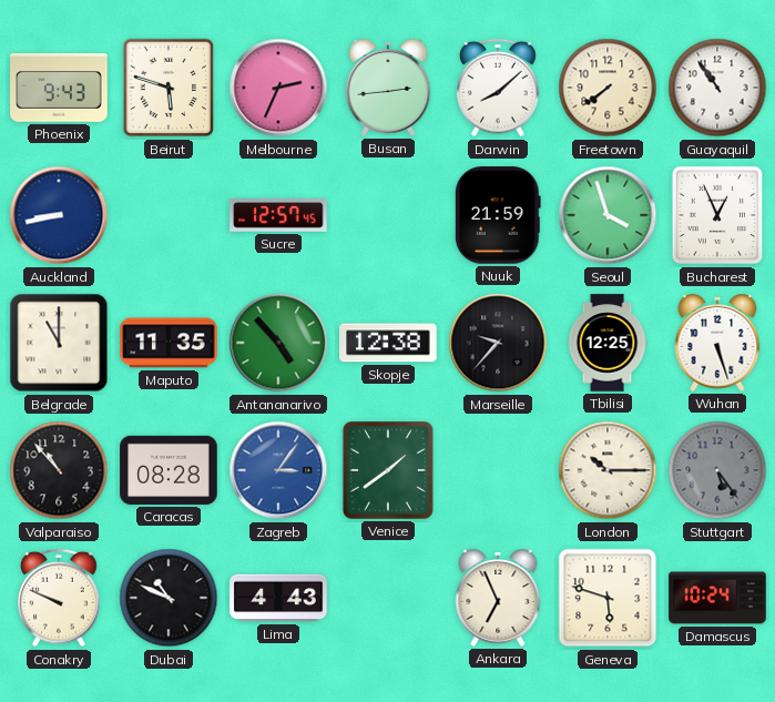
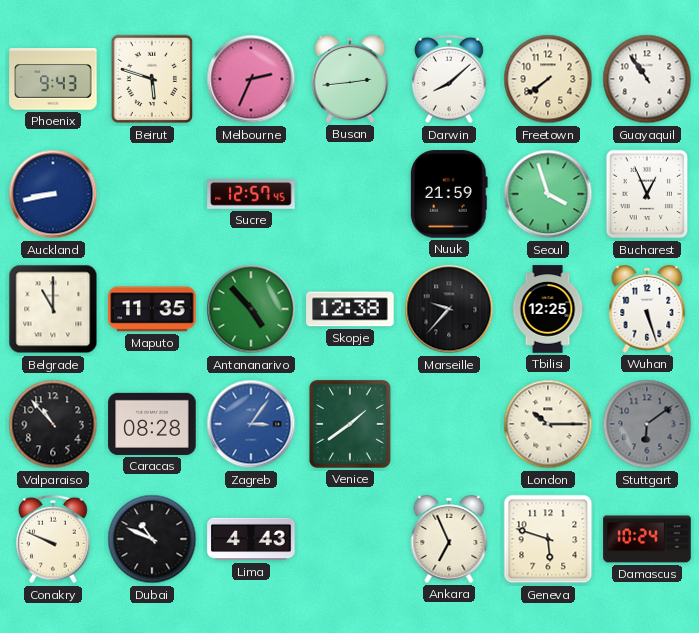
Stuttgart: 5:24 -> 6:09 (647, 424)
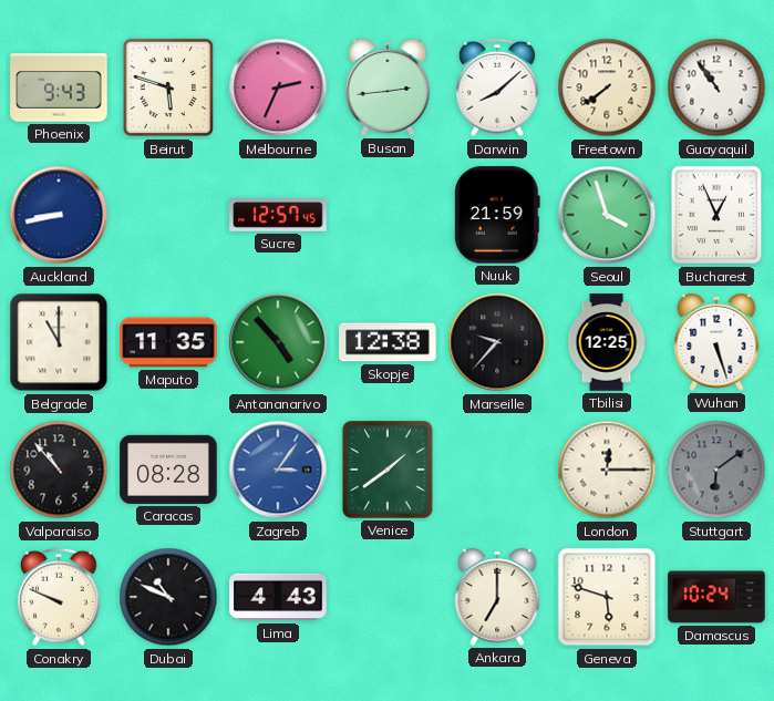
London: 10:15 -> 12:15 (607, 470)
Ankara: 6:56 -> 7:00 (497, 598)
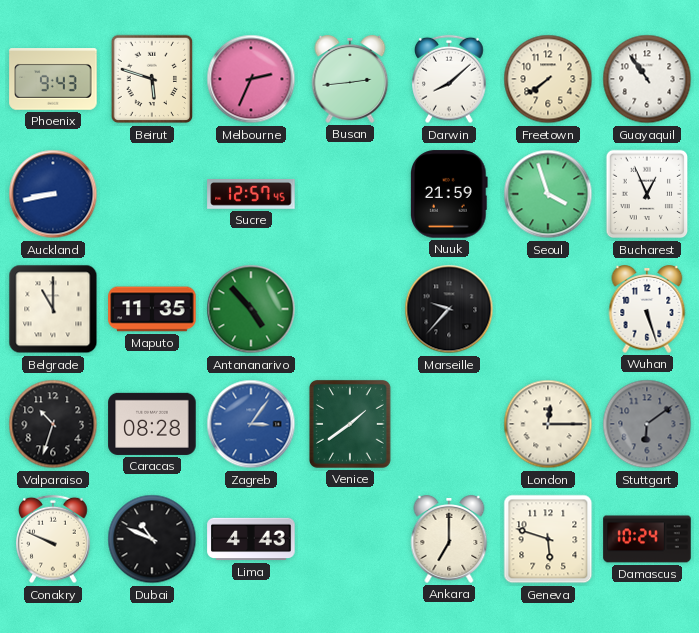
Skopje: 12:38 -> none (388, 342)
Tbilisi: 12:25 -> none (607, 342)
Valparaiso: 10:53 -> 10:33 (53, 424)
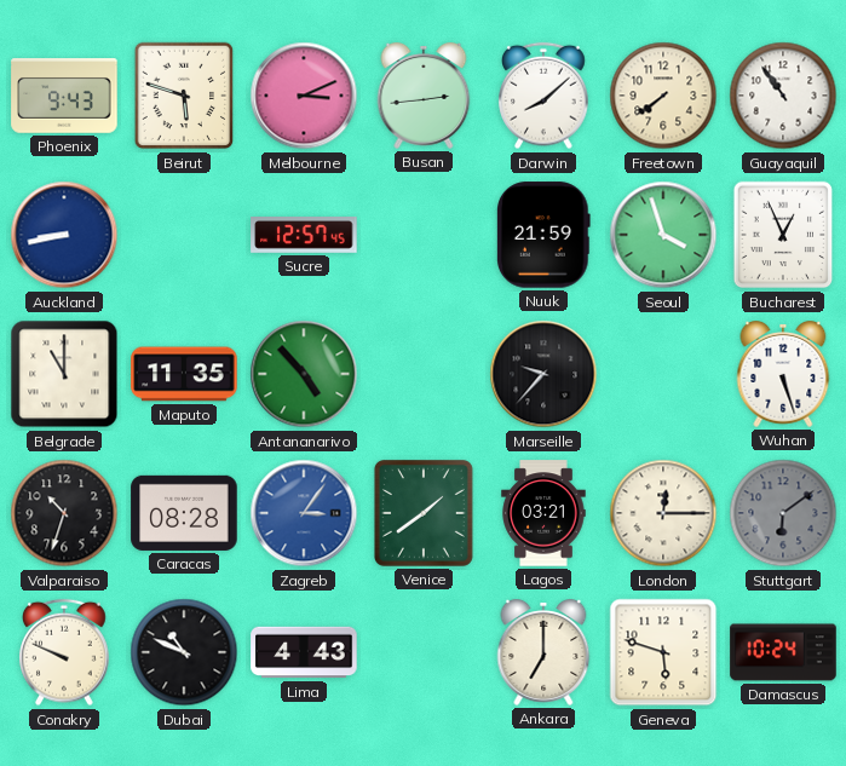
Melbourne: 2:34 -> 3:11 (304, 96)
Lagos: none -> 03:21 (543, 513)
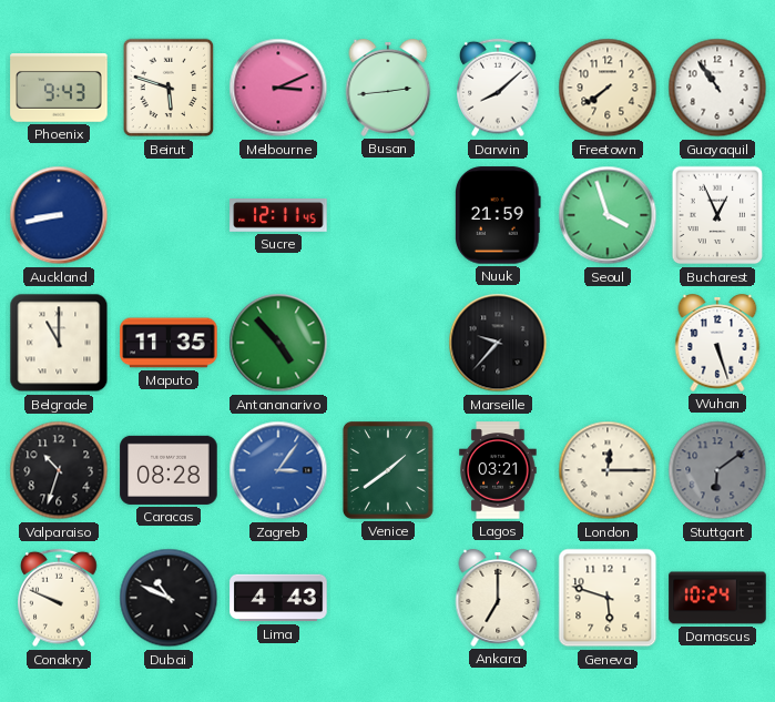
Sucre: 12:57 -> 12:11 (278, 216)
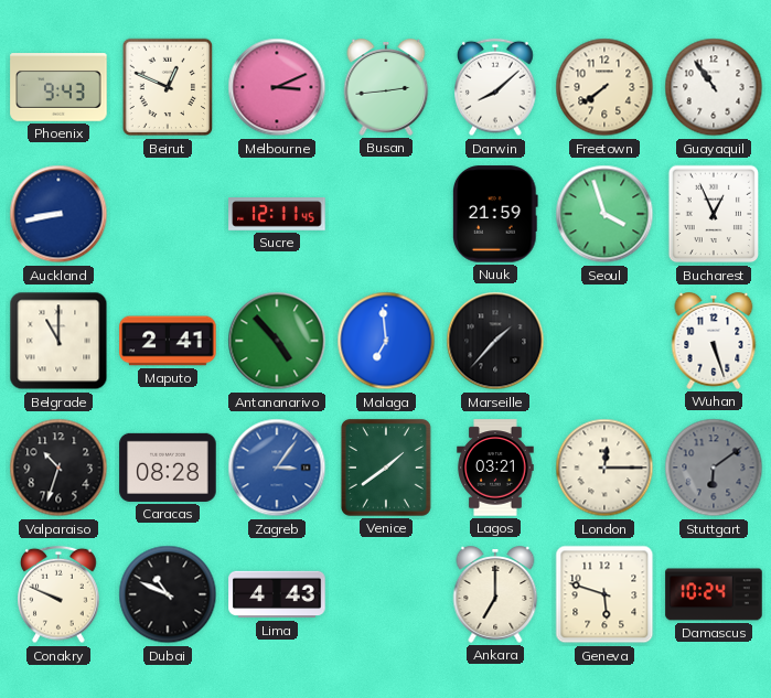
Beirut: 5:48 -> 12:49 (168, 87)
Maputo: 11:35 -> 2:41 (168, 341)
Malaga: none -> 6:59 (386, 341)
Marseille: 9:37 -> 1:37 (495, 341)
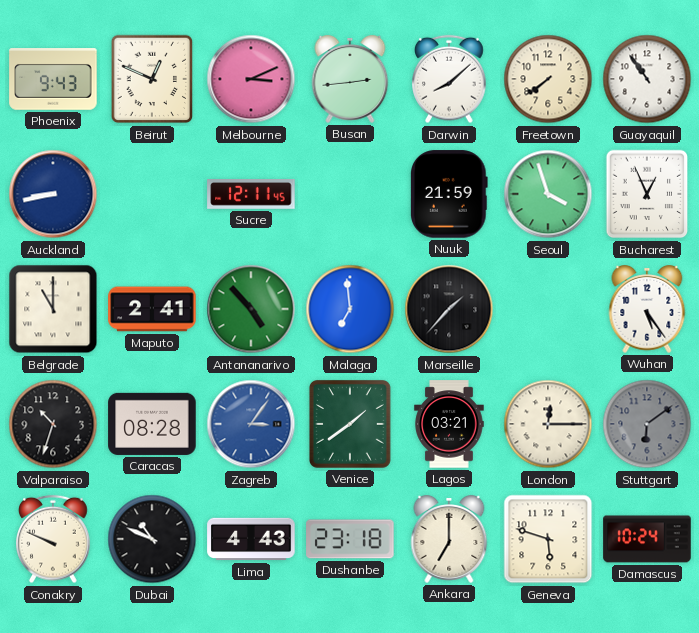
Wuhan: 5:27 -> 5:24 (647, 310)
Dushanbe: none -> 23:18 (350, 539)
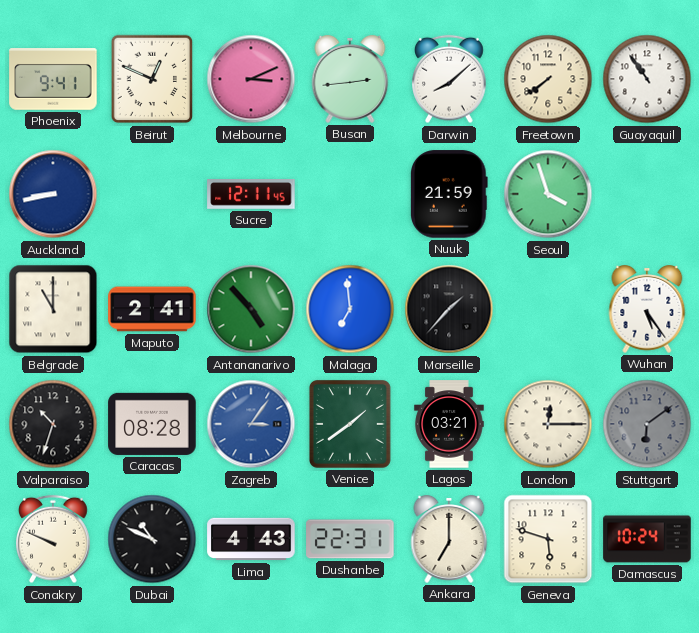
Phoenix: 9:43 -> 9:41 (53, 79)
Bucharest: 12:56 -> none (647, 194)
Dushanbe: 23:18 -> 22:31 (350, 539)
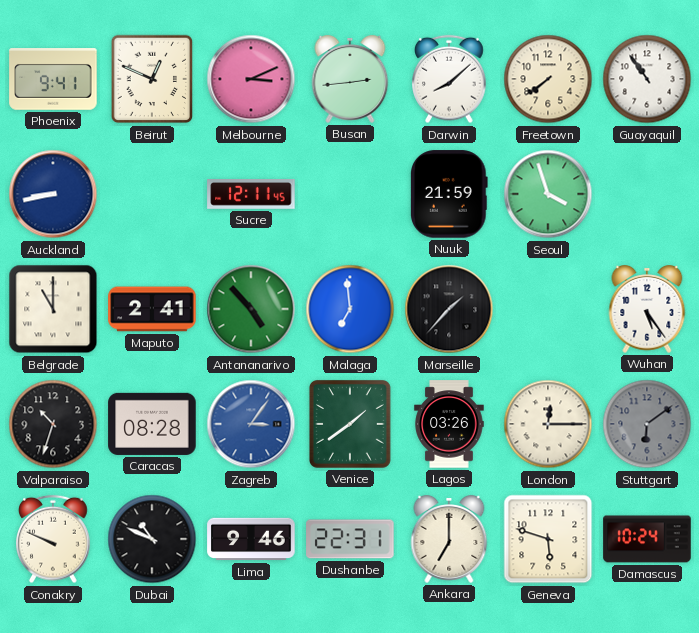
Lagos: 03:21 -> 03:26 (449, 424)
Lima: 4:43 -> 9:46 (251, 539)
